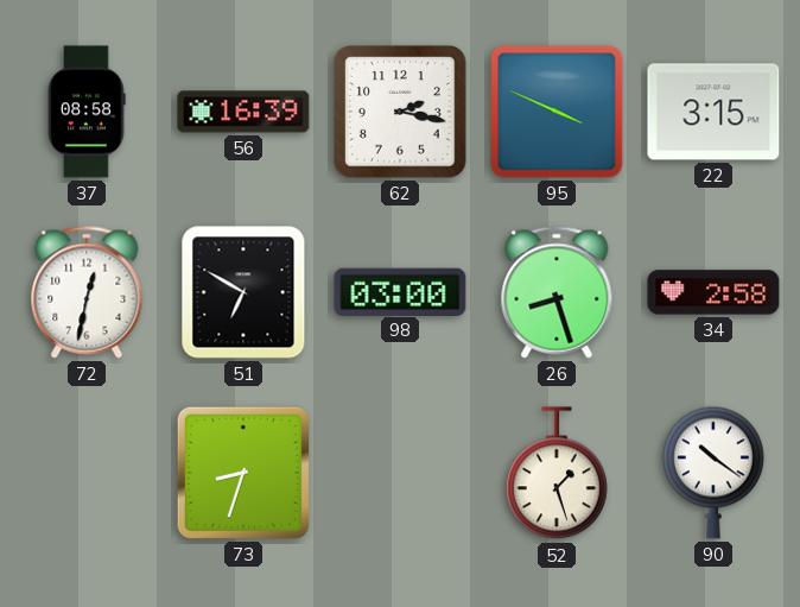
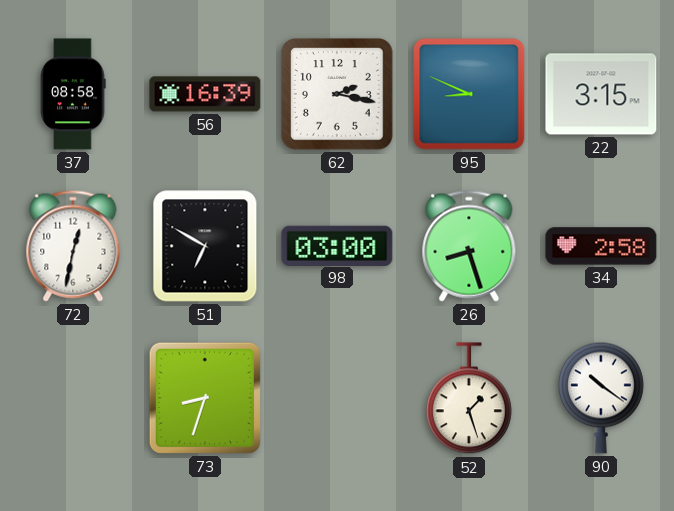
95: 3:49 -> 8:49 (469, 94)
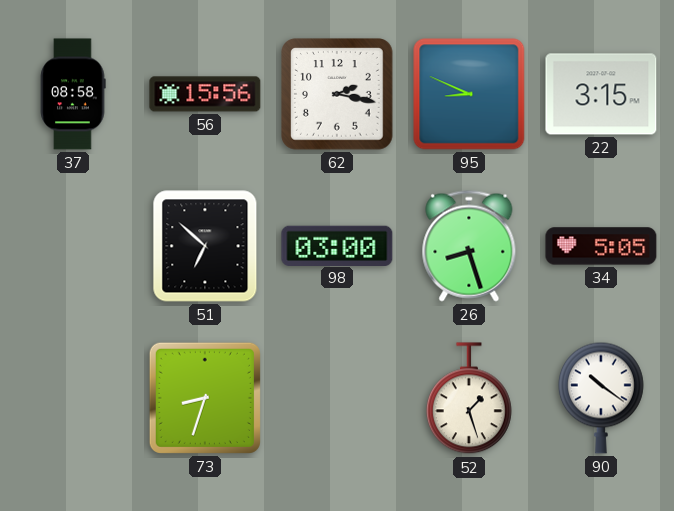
56: 16:39 -> 15:56 (205, 94)
72: 12:32 -> none (73, 246)
51: 6:50 -> 6:52 (205, 246)
34: 2:58 -> 5:05 (601, 246)
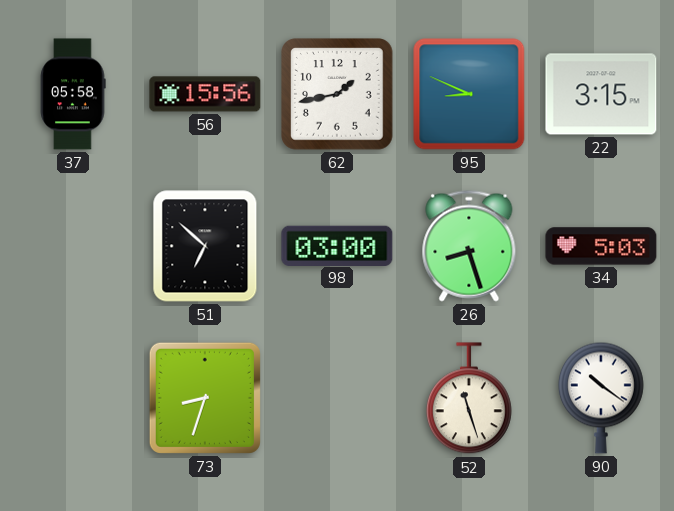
37: 08:58 -> 05:58 (73, 94)
62: 2:17 -> 1:43 (337, 94)
34: 5:05 -> 5:03 (601, 246)
52: 1:27 -> 11:27 (469, 399)
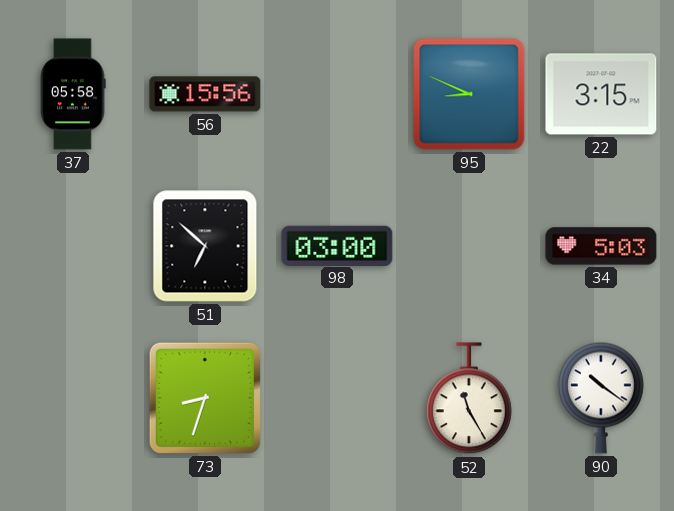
62: 1:43 -> none (337, 94)
26: 8:27 -> none (469, 246)
52: 11:27 -> 11:25 (469, 399)
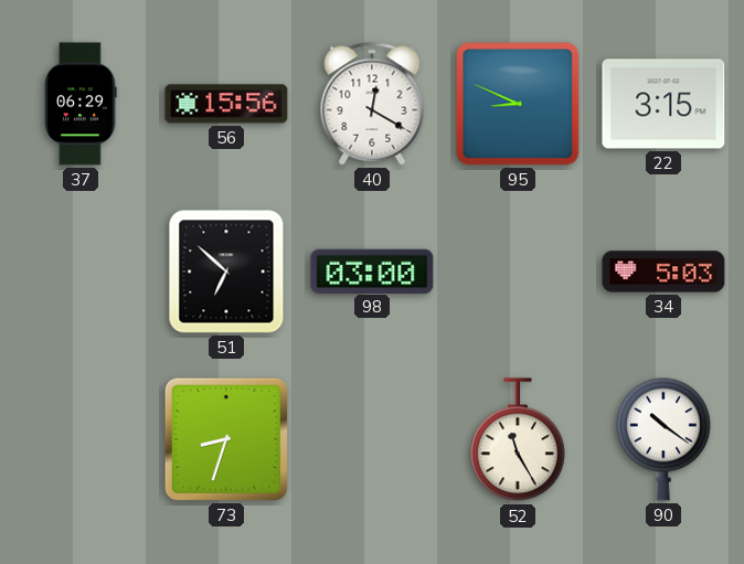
37: 05:58 -> 06:29 (81, 104)
40: none -> 12:20 (372, 104)
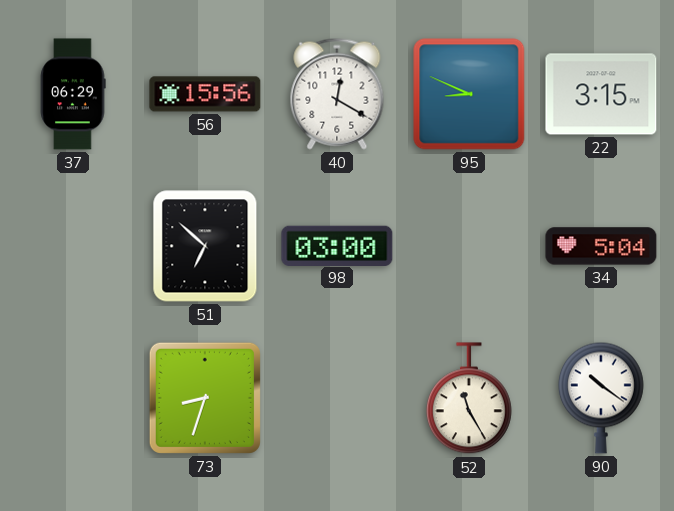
34: 5:03 -> 5:04 (601, 246)
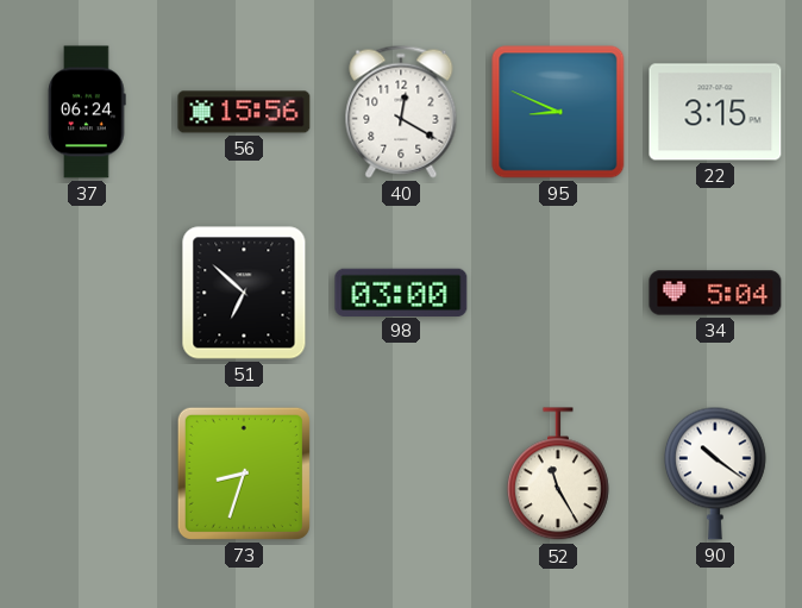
37: 06:29 -> 06:24 (87, 112)
